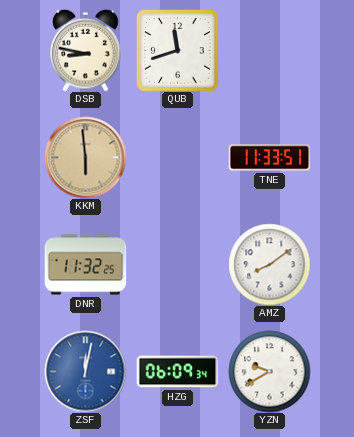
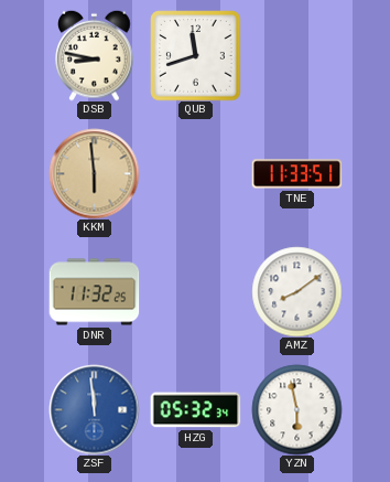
ZSF: 12:02 -> 11:59 (94, 409)
HZG: 06:09 -> 05:32 (195, 410)
YZN: 9:40 -> 5:58 (296, 409)
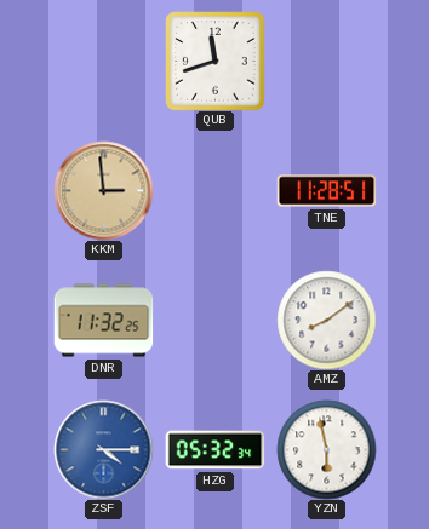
DSB: 8:47 -> none (95, 55)
KKM: 5:59 -> 2:59 (103, 190)
TNE: 11:33 -> 11:28 (326, 191)
ZSF: 11:59 -> 4:15 (103, 449)
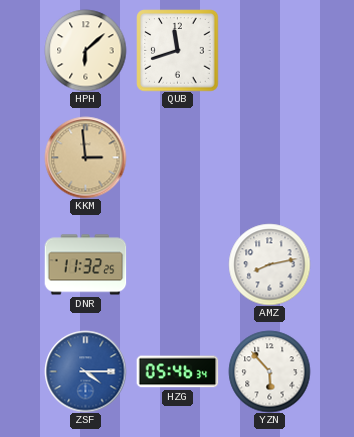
HPH: none -> 6:08 (85, 50)
TNE: 11:28 -> none (326, 191)
AMZ: 8:09 -> 8:13 (269, 264)
HZG: 05:32 -> 05:46 (177, 372)
YZN: 5:58 -> 5:53 (269, 371)
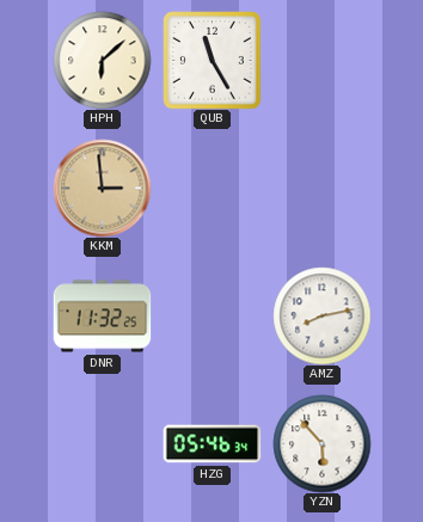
QUB: 11:42 -> 11:25 (211, 60)
ZSF: 4:15 -> none (85, 371)
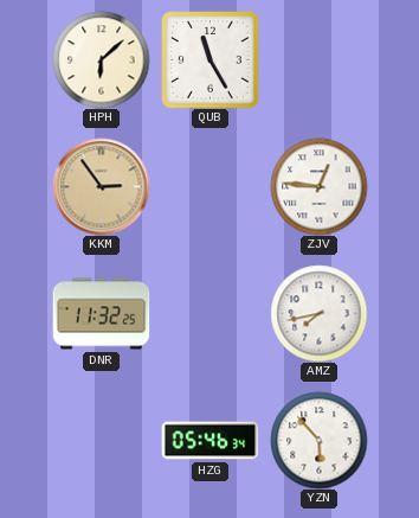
KKM: 2:59 -> 2:54 (101, 186)
ZJV: none -> 12:46 (318, 186)
AMZ: 8:13 -> 7:43 (318, 313)
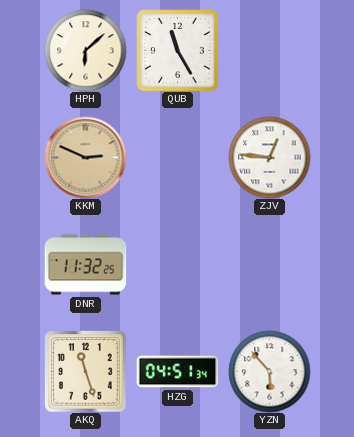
KKM: 2:54 -> 2:49 (85, 157)
AMZ: 7:43 -> none (318, 313)
AKQ: none -> 11:27 (85, 371)
HZG: 05:46 -> 04:51 (177, 372)
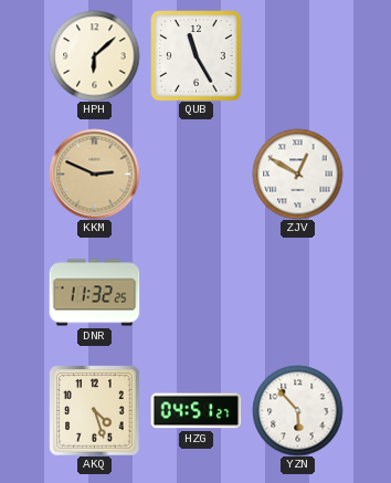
ZJV: 12:46 -> 12:50 (297, 174)
AKQ: 11:27 -> 4:27 (94, 410)
HZG: 04:51:34 -> 04:51:27 (196, 411)
